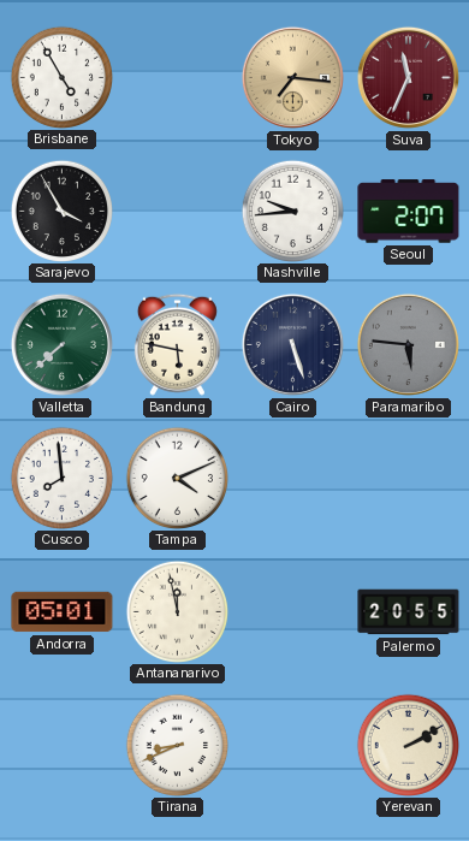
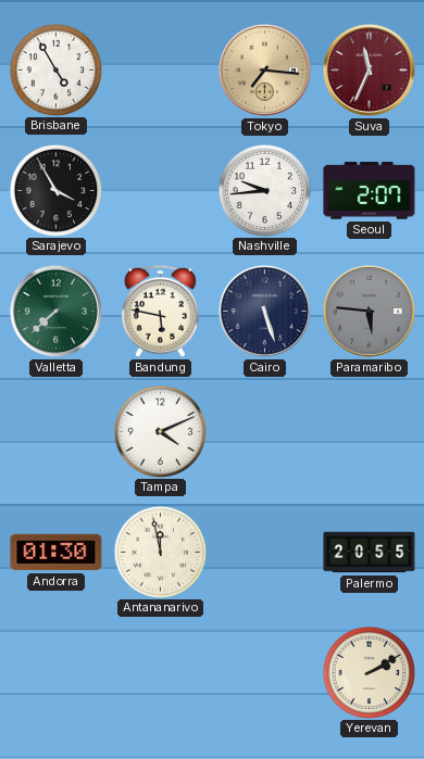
Cusco: 7:59 -> none (61, 478)
Andorra: 05:01 -> 01:30 (57, 553)
Tirana: 8:41 -> none (177, 745)
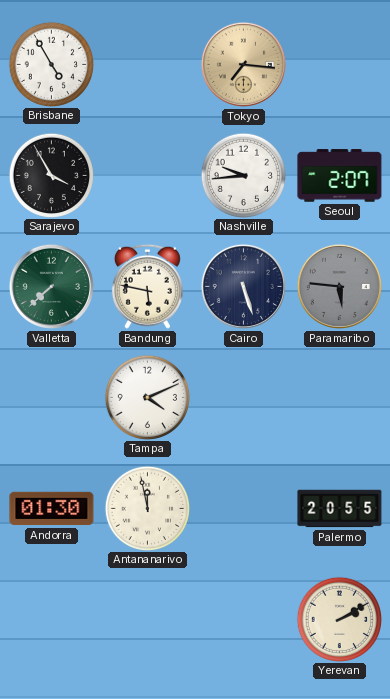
Suva: 11:34 -> none (369, 69)
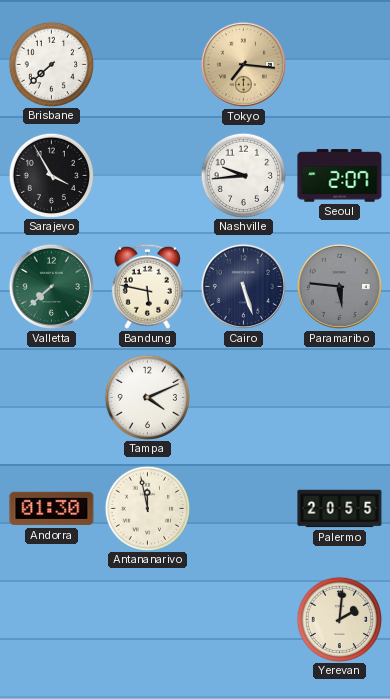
Brisbane: 4:55 -> 7:38 (51, 64)
Yerevan: 2:10 -> 2:01 (339, 619)
